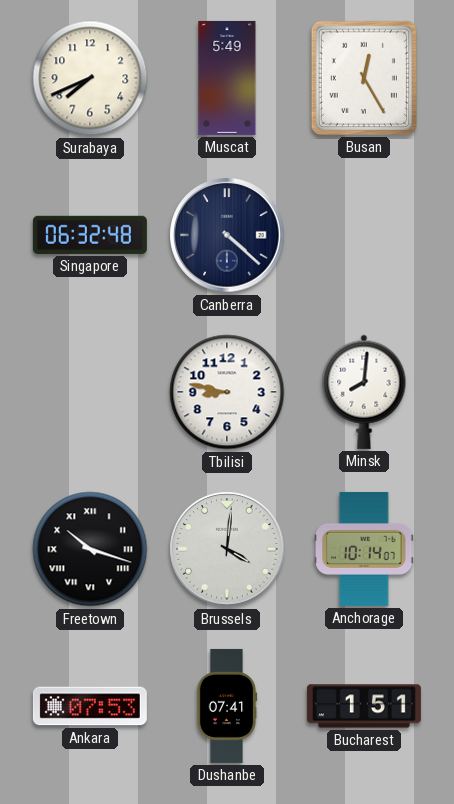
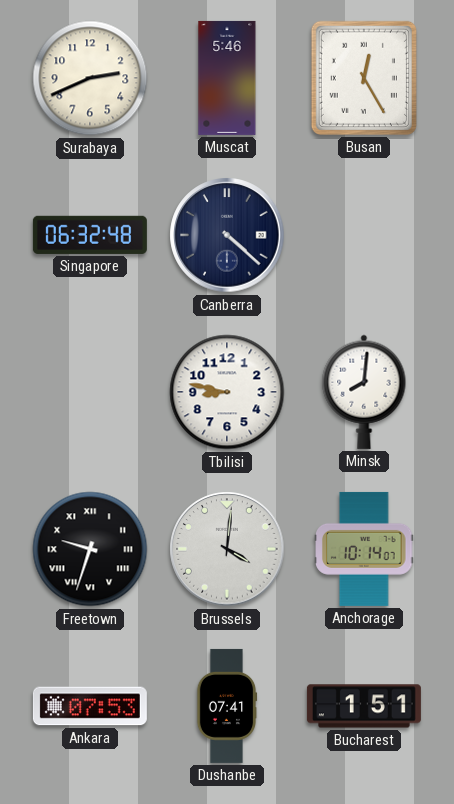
Surabaya: 7:41 -> 2:41 (90, 78)
Muscat: 5:49 -> 5:46 (227, 78)
Freetown: 10:18 -> 9:33 (90, 549)
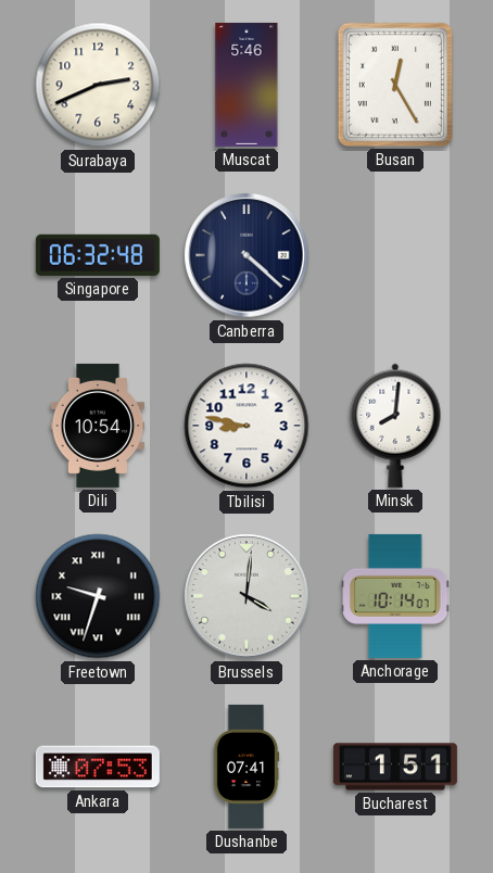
Dili: none -> 10:54 (98, 426)
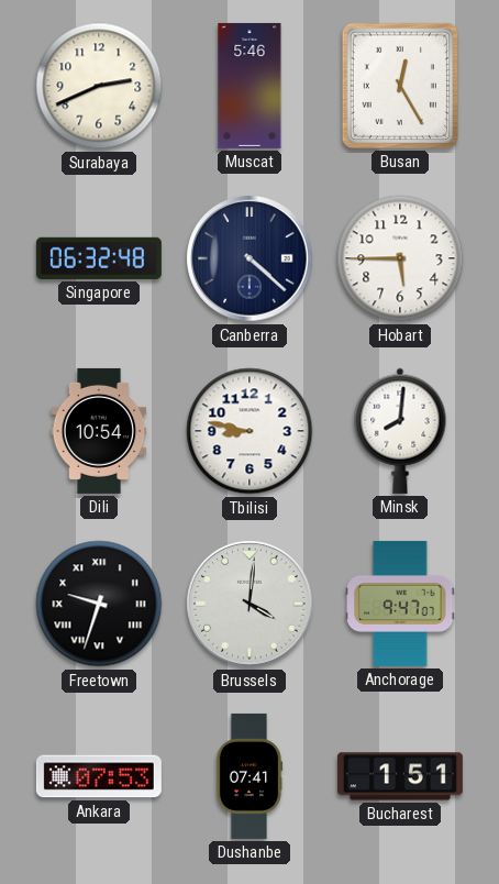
Hobart: none -> 5:45 (400, 258)
Anchorage: 10:14 -> 9:47 (400, 604)
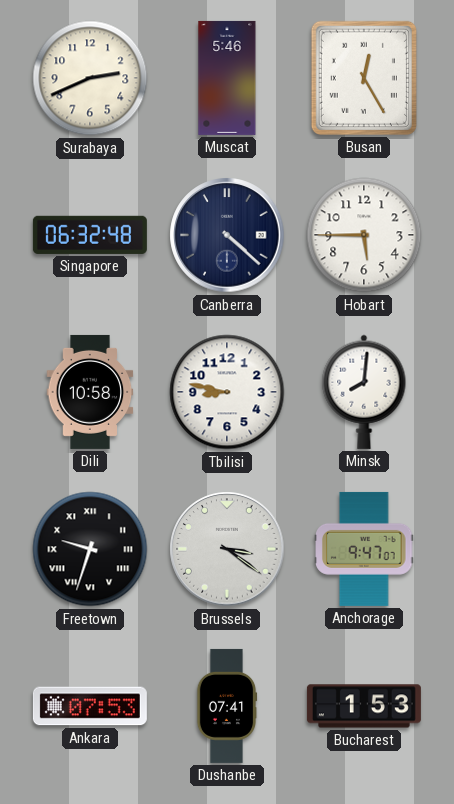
Dili: 10:54 -> 10:58 (90, 392)
Brussels: 4:01 -> 3:21 (227, 549)
Bucharest: 1:51 -> 1:53 (364, 706)
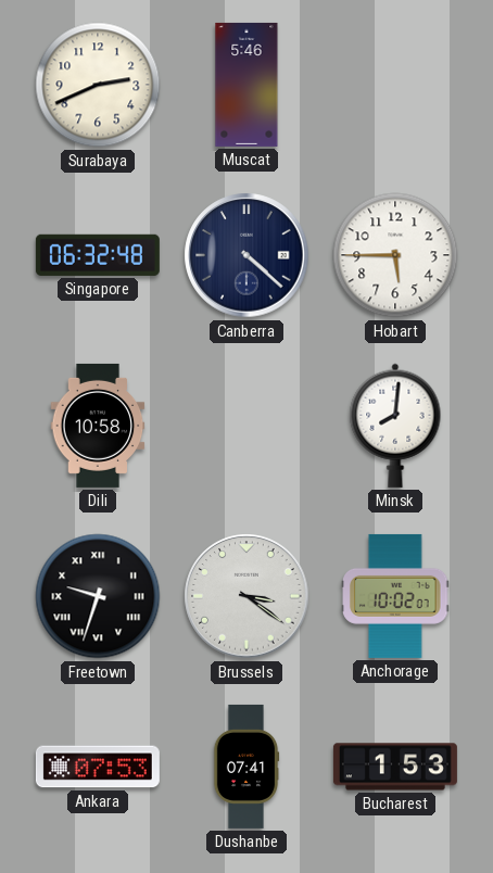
Busan: 12:25 -> none (364, 78)
Tbilisi: 8:47 -> none (227, 392)
Anchorage: 9:47 -> 10:02 (395, 596)
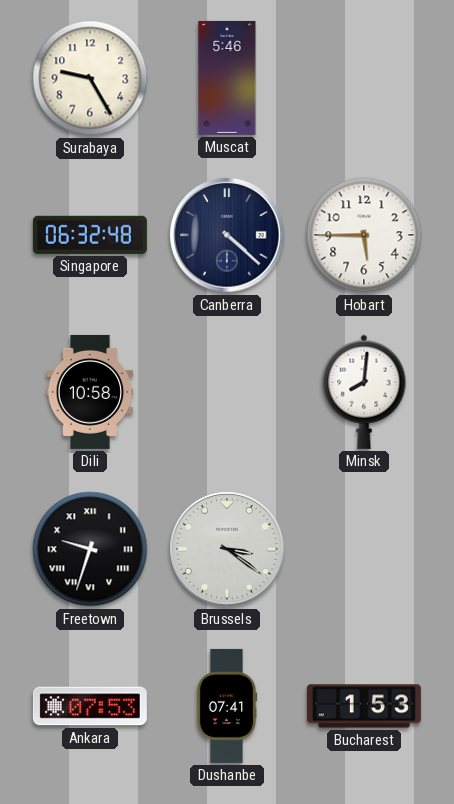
Surabaya: 2:41 -> 9:25 (90, 78)
Anchorage: 10:02 -> none (395, 596)
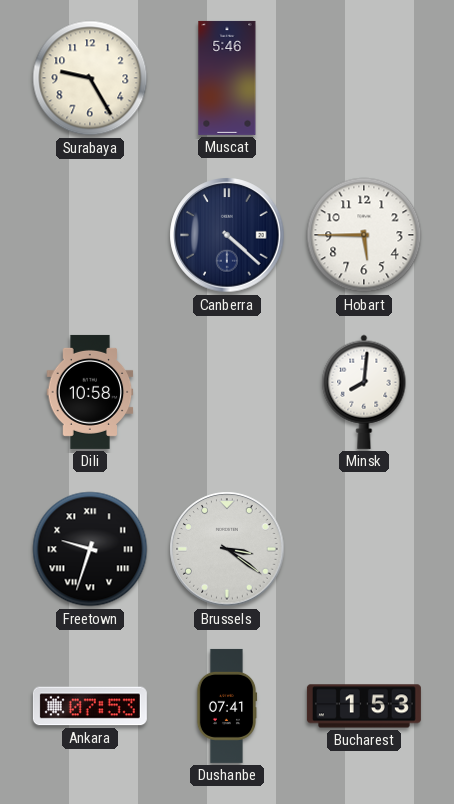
Singapore: 06:32 -> none (90, 235)
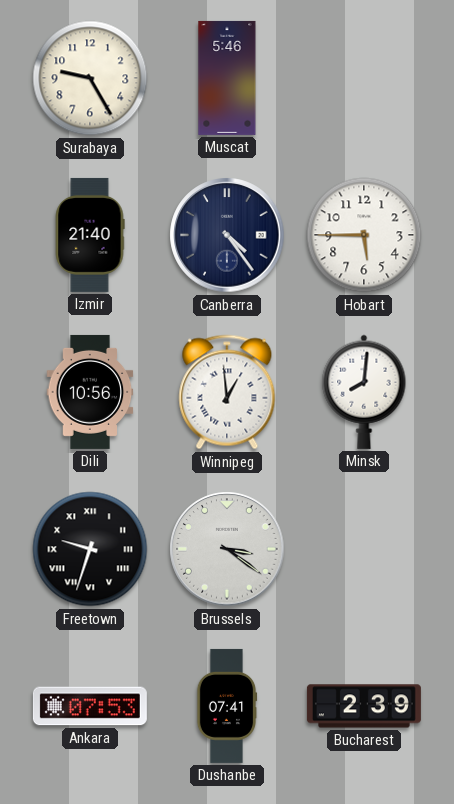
Izmir: none -> 21:40 (90, 235)
Canberra: 4:22 -> 4:24 (227, 235)
Dili: 10:58 -> 10:56 (90, 392)
Winnipeg: none -> 12:59 (227, 392)
Bucharest: 1:53 -> 2:39 (364, 706)
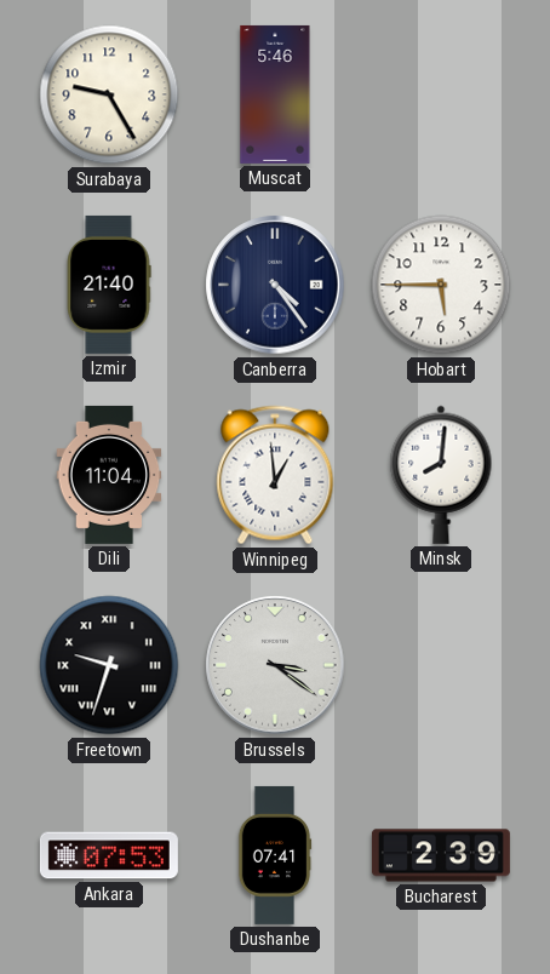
Dili: 10:56 -> 11:04 (109, 475)
